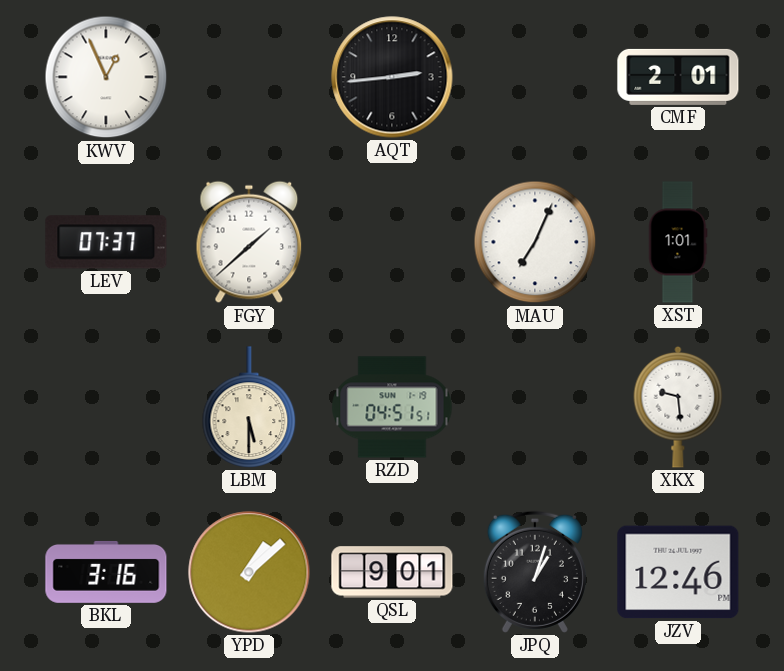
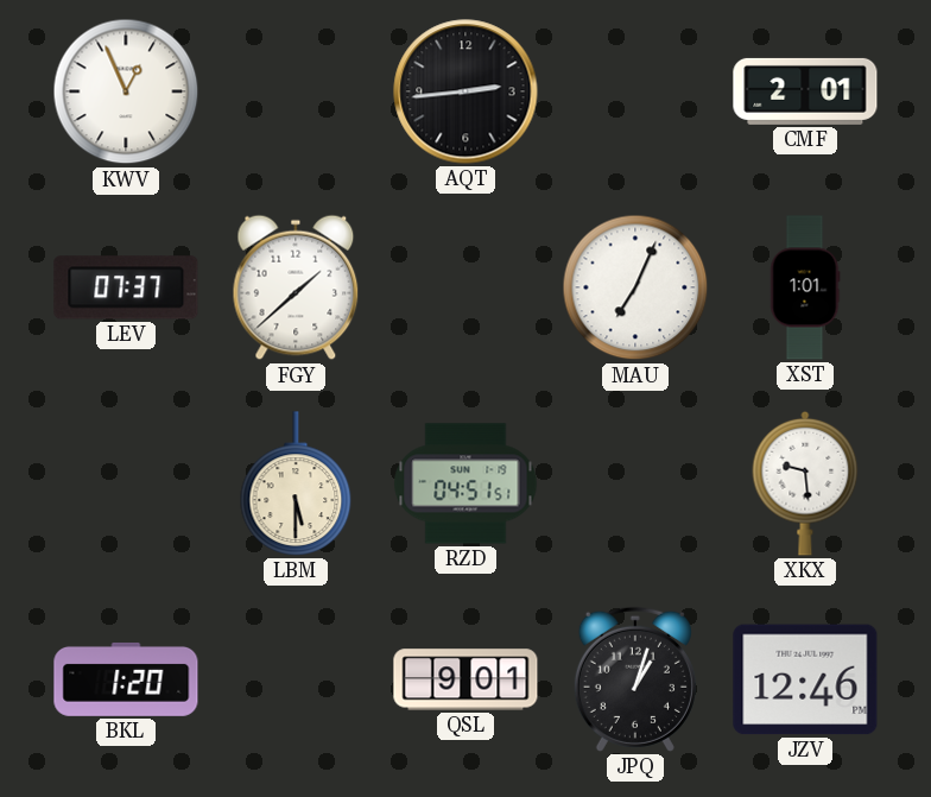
BKL: 3:16 -> 1:20 (126, 679)
YPD: 1:08 -> none (249, 572)
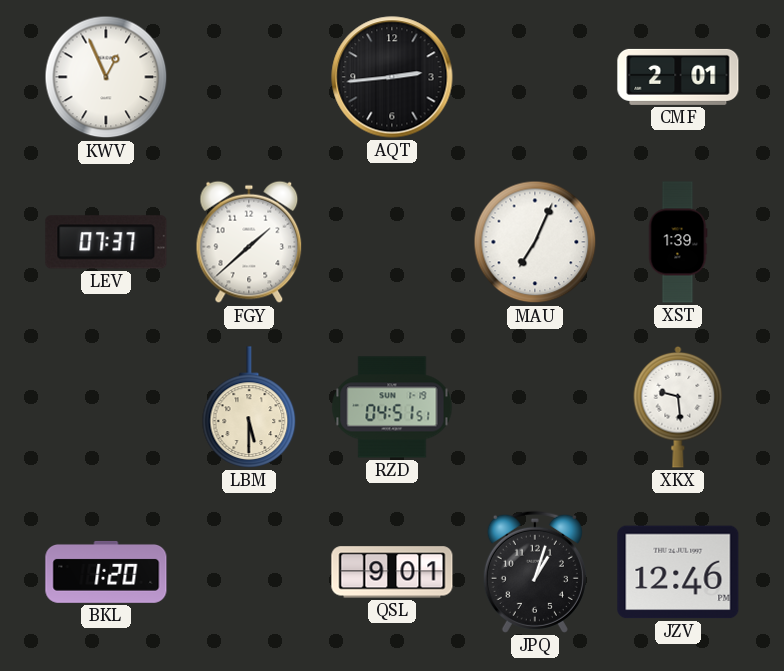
XST: 1:01 -> 1:39 (678, 242)
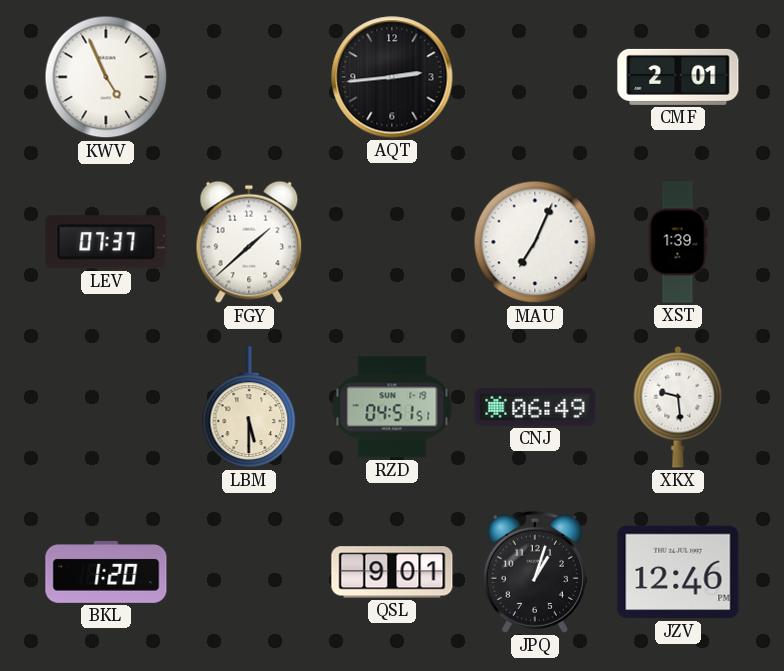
KWV: 12:56 -> 4:56 (106, 77)
CNJ: none -> 06:49 (535, 407)
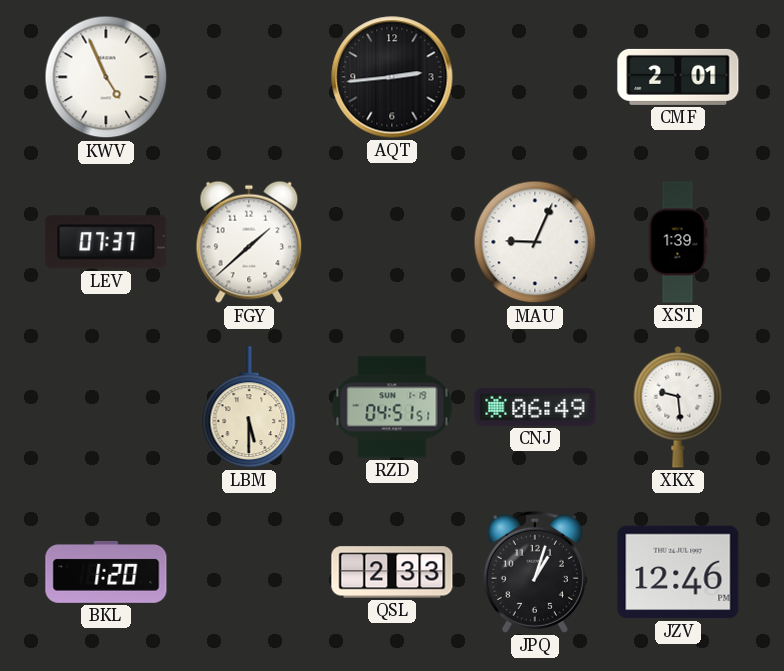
MAU: 7:04 -> 9:04 (535, 242)
QSL: 9:01 -> 2:33 (392, 572)
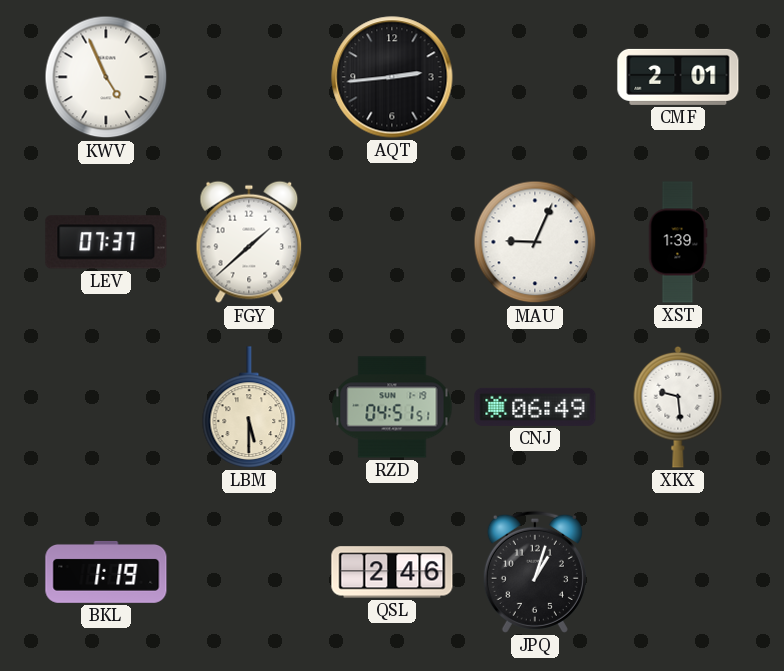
BKL: 1:20 -> 1:19 (106, 572)
QSL: 2:33 -> 2:46 (392, 572)
JZV: 12:46 -> none (678, 572)
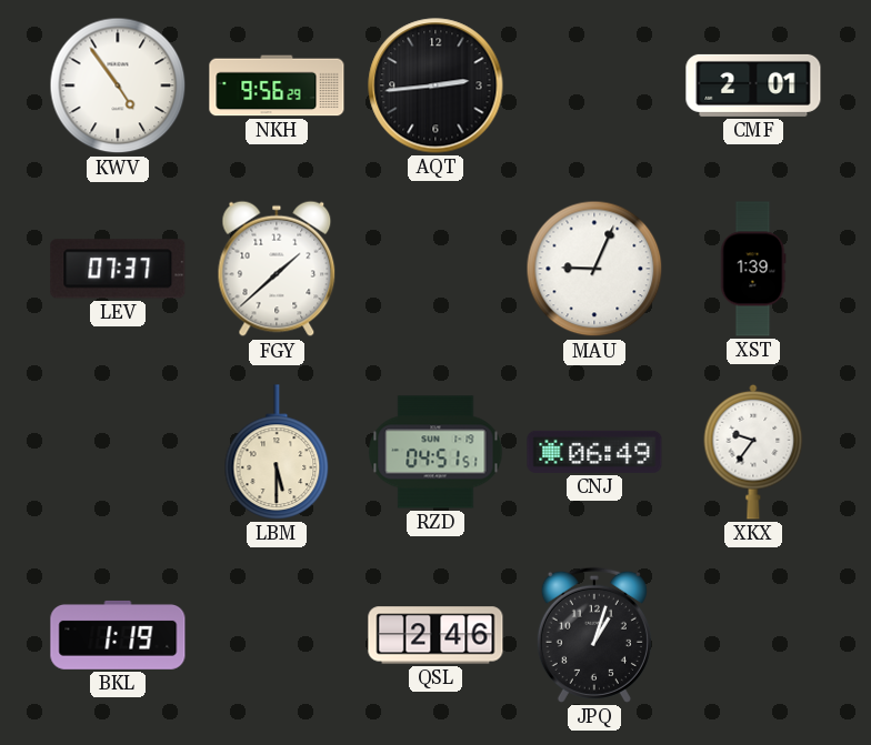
KWV: 4:56 -> 4:54 (118, 85)
NKH: none -> 9:56 (277, 85)
XKX: 9:29 -> 9:36 (753, 452)
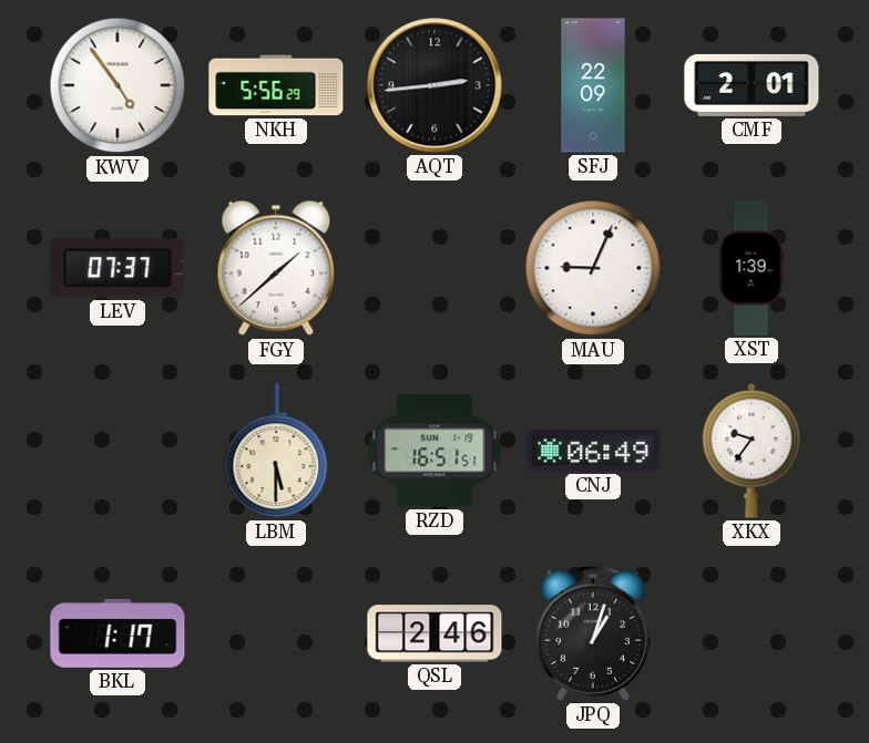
NKH: 9:56 -> 5:56 (276, 85)
SFJ: none -> 22:09 (593, 85)
RZD: 04:51 -> 16:51 (434, 451)
BKL: 1:19 -> 1:17 (117, 633)
